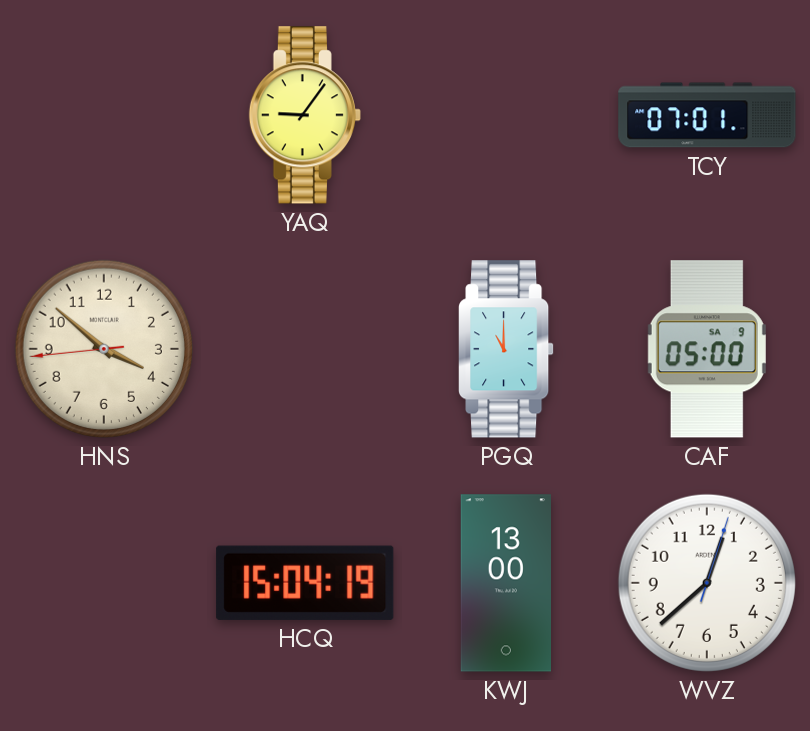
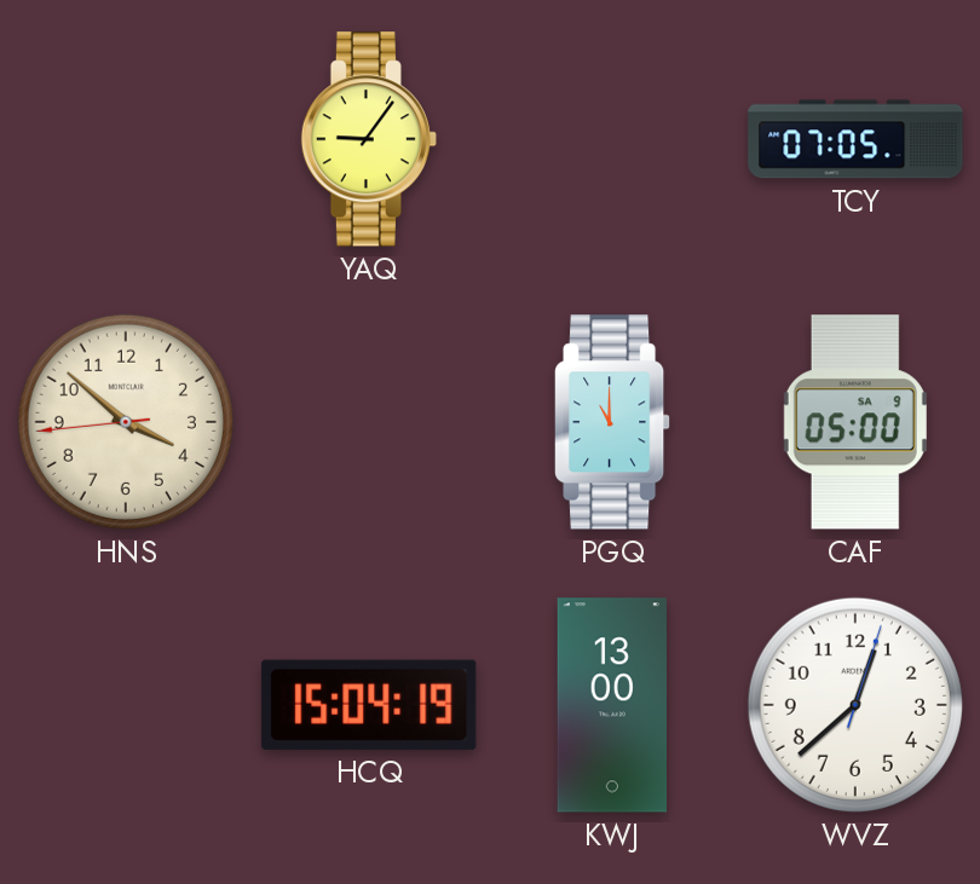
TCY: 07:01 -> 07:05 (855, 139)
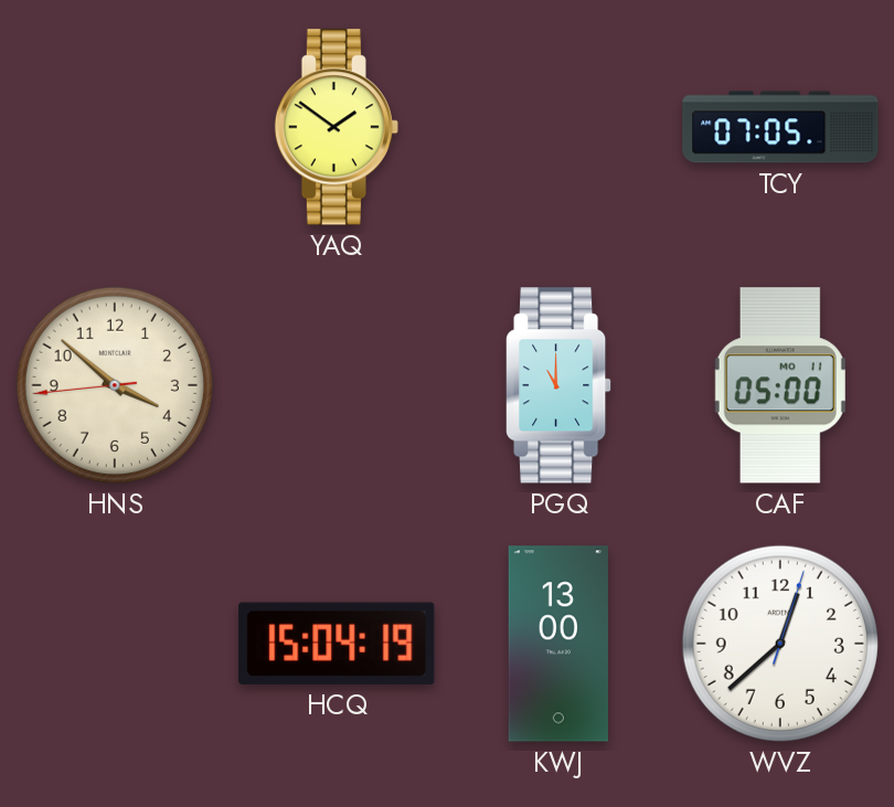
YAQ: 9:06 -> 1:51 (336, 127)
CAF date: SA 9 -> MO 11 (780, 385)
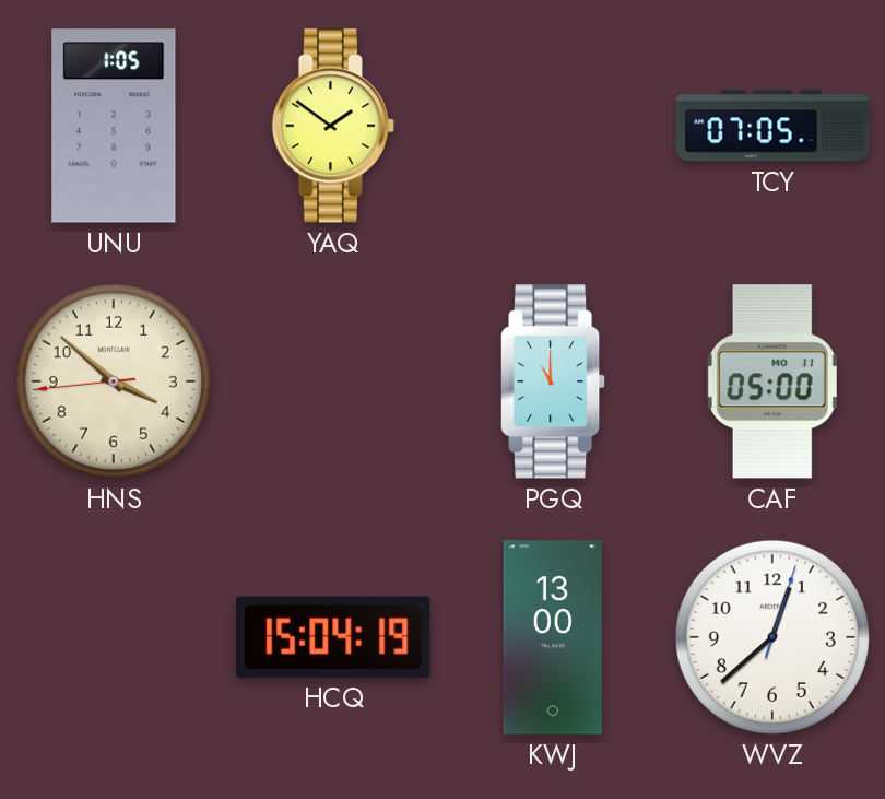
UNU: none -> 1:05 (114, 126)
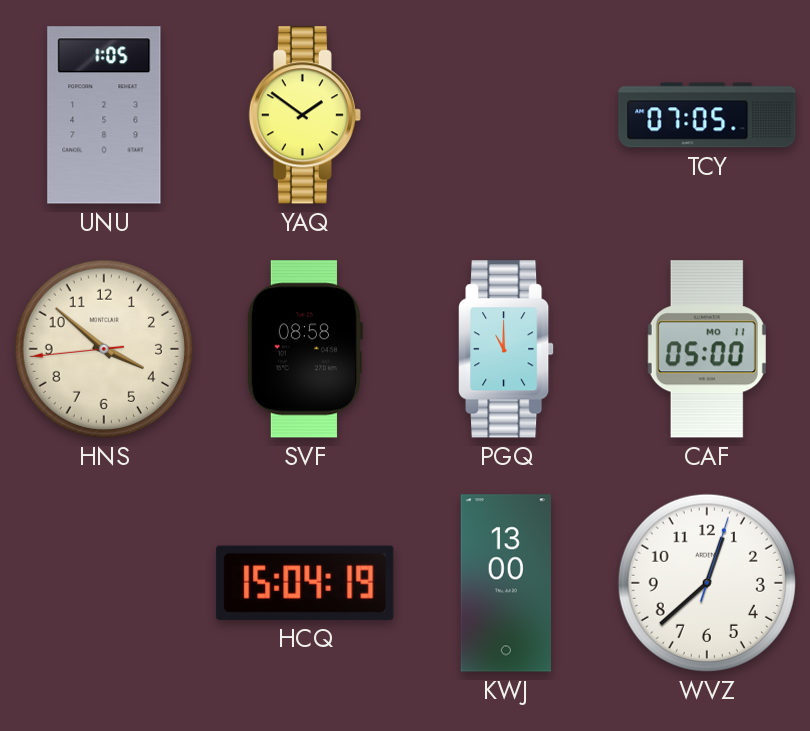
SVF: none -> 08:58 (304, 349)
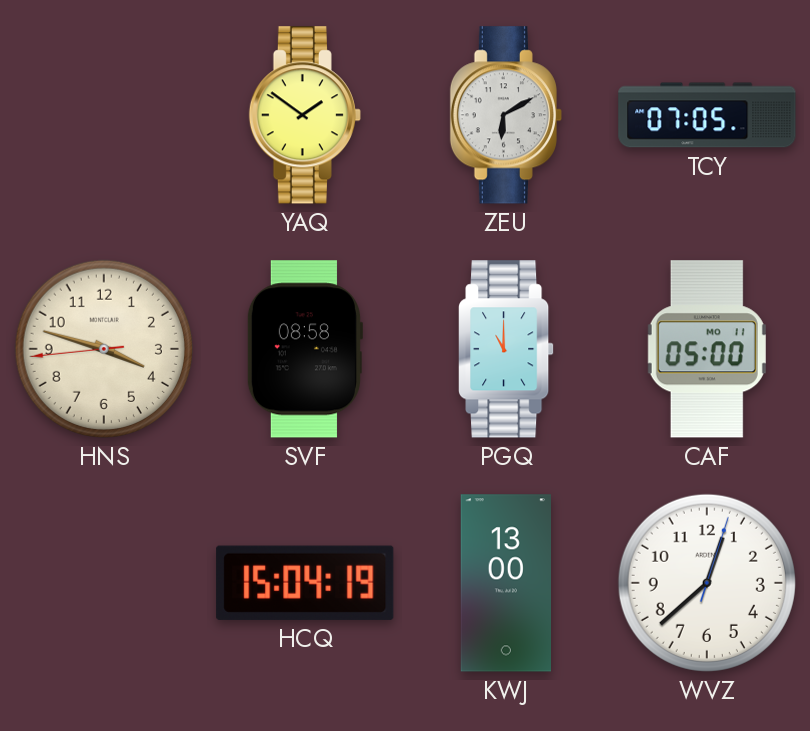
UNU: 1:05 -> none (104, 115)
ZEU: none -> 6:10 (505, 115)
HNS: 3:51 -> 3:47 (104, 349)
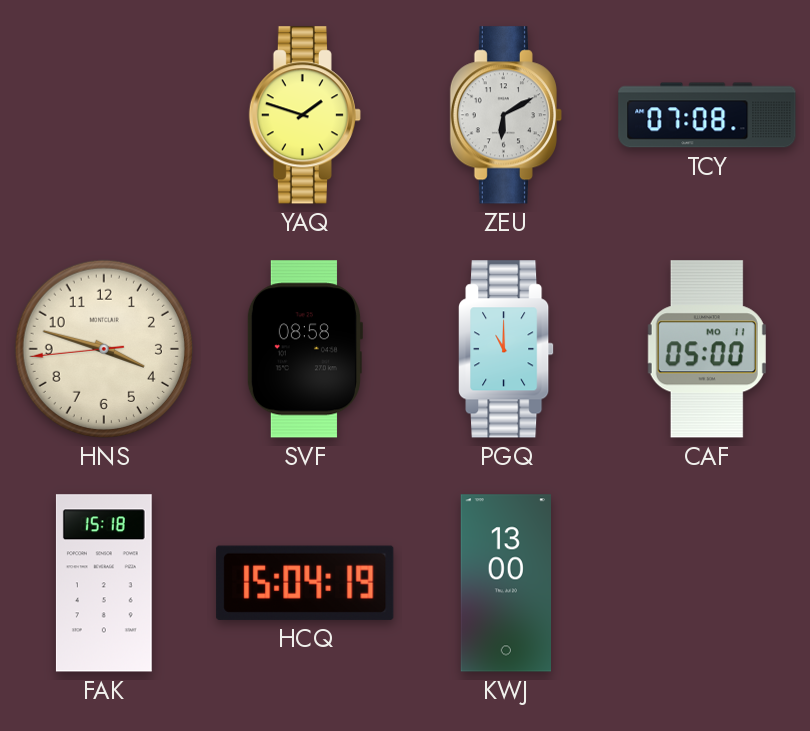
YAQ: 1:51 -> 1:48 (304, 115)
TCY: 07:05 -> 07:08 (707, 115)
FAK: none -> 15:18 (104, 583)
WVZ: 12:38 -> none (707, 583)
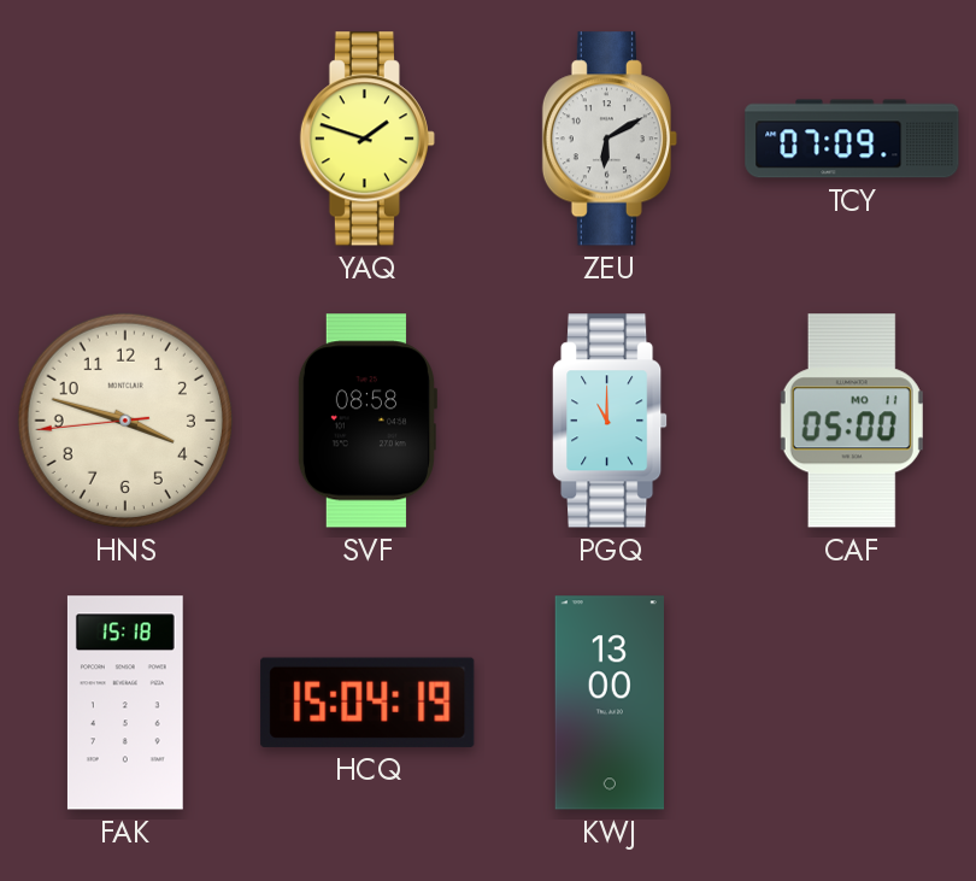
TCY: 07:08 -> 07:09 (852, 139)
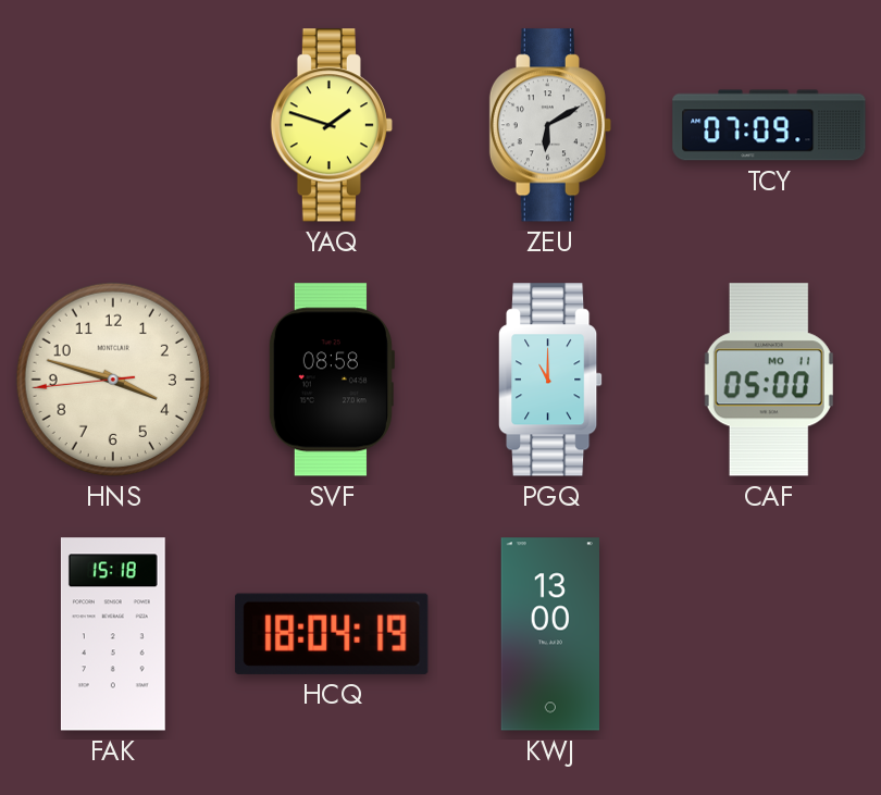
HCQ: 15:04 -> 18:04 (332, 634)
